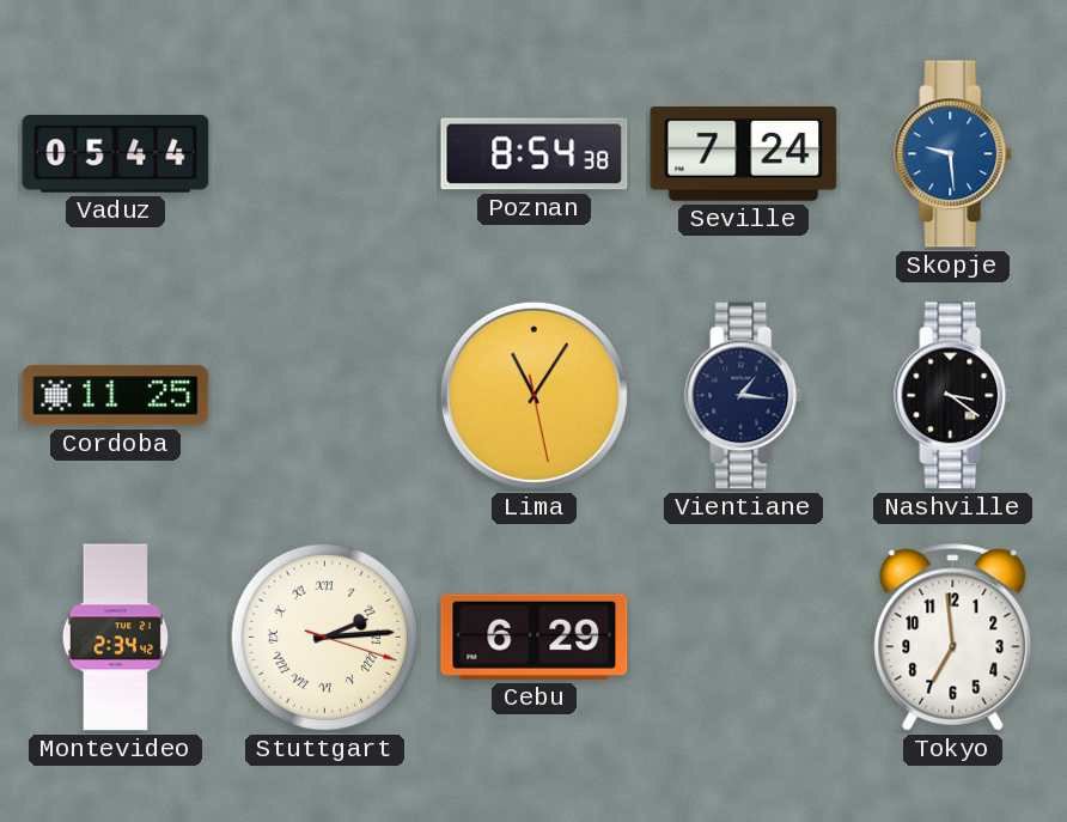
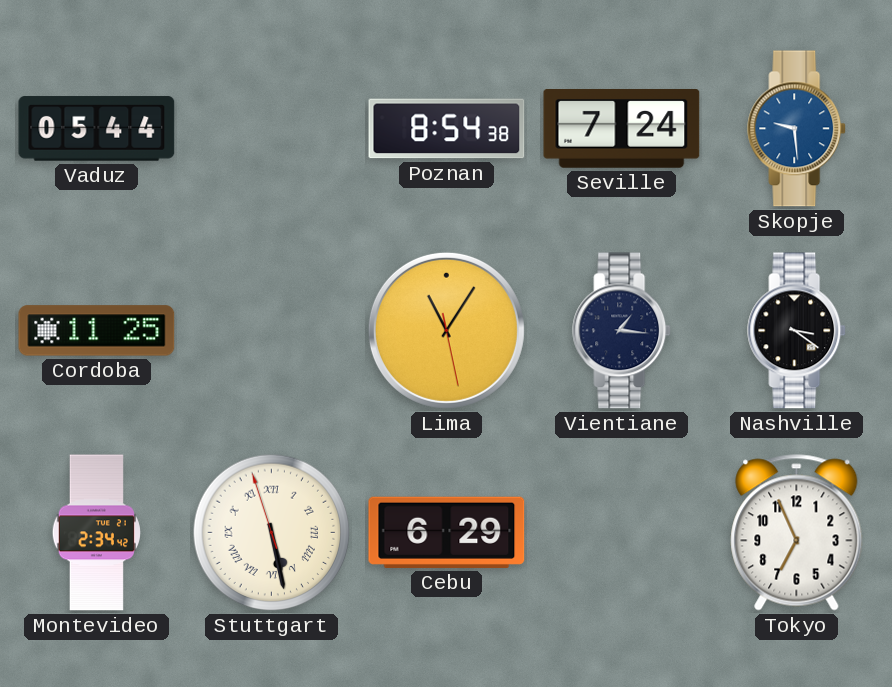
Stuttgart: 2:14 -> 5:27 (272, 533)
Tokyo: 6:59 -> 6:56 (797, 533)
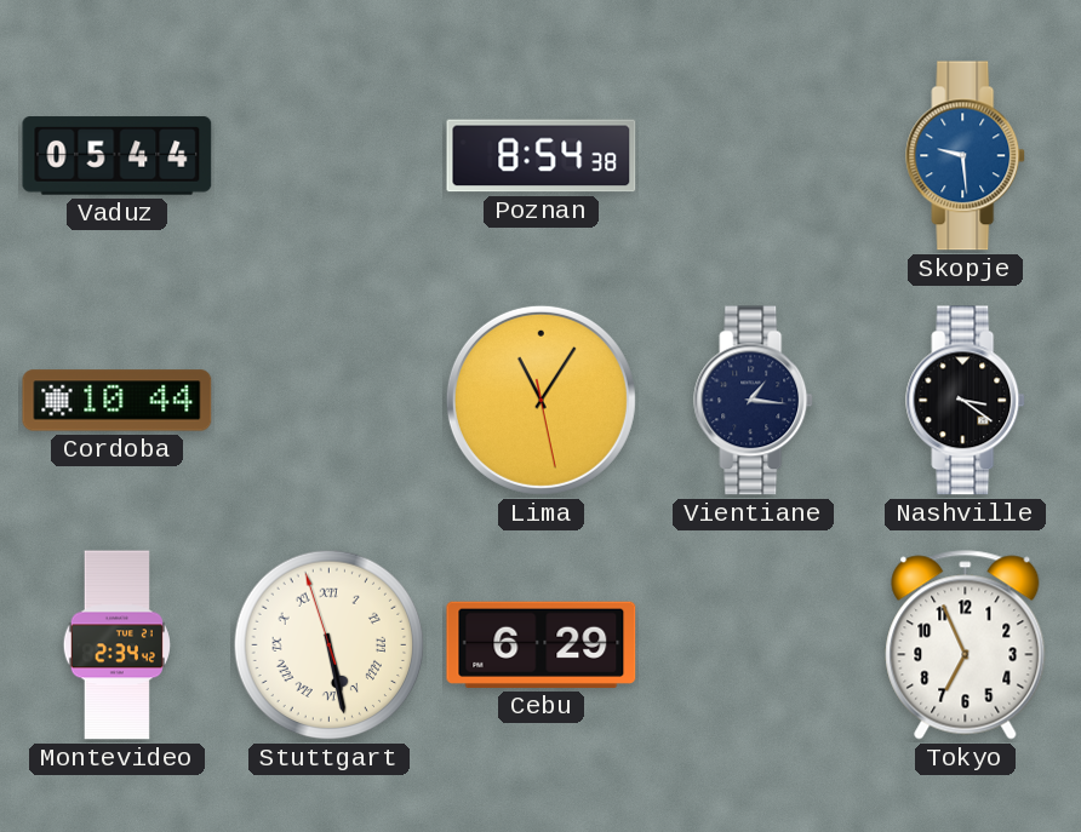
Seville: 7:24 -> none (622, 129)
Cordoba: 11:25 -> 10:44 (118, 401)
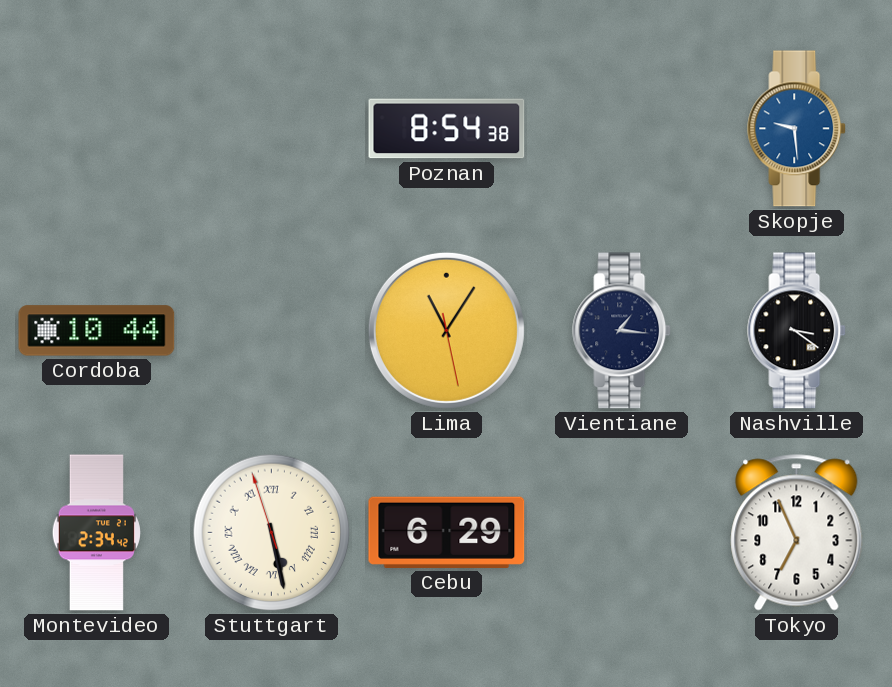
Vaduz: 05:44 -> none (118, 156)
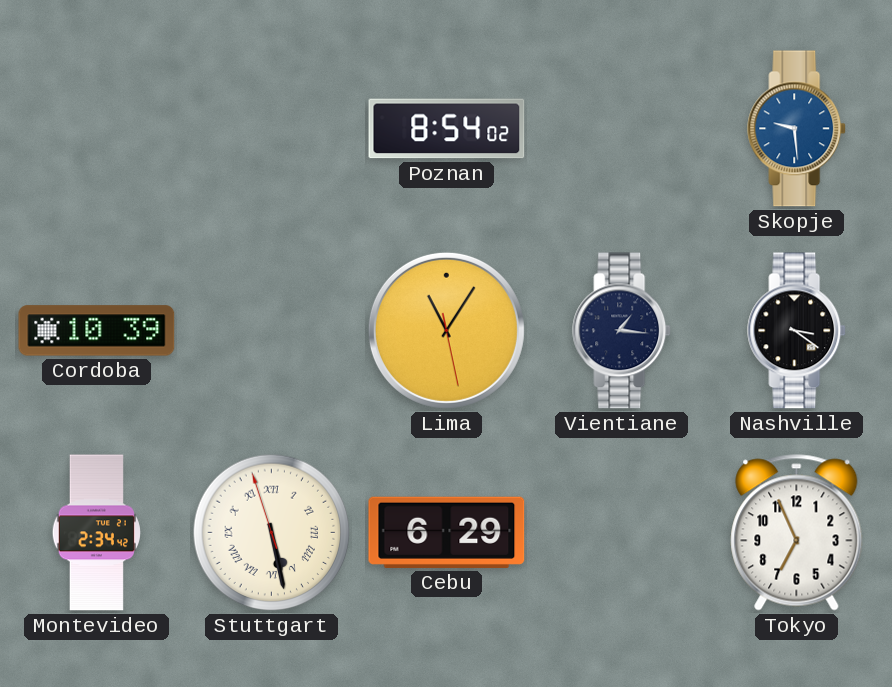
Poznan: 8:54:38 -> 8:54:02 (447, 129)
Cordoba: 10:44 -> 10:39 (97, 331)
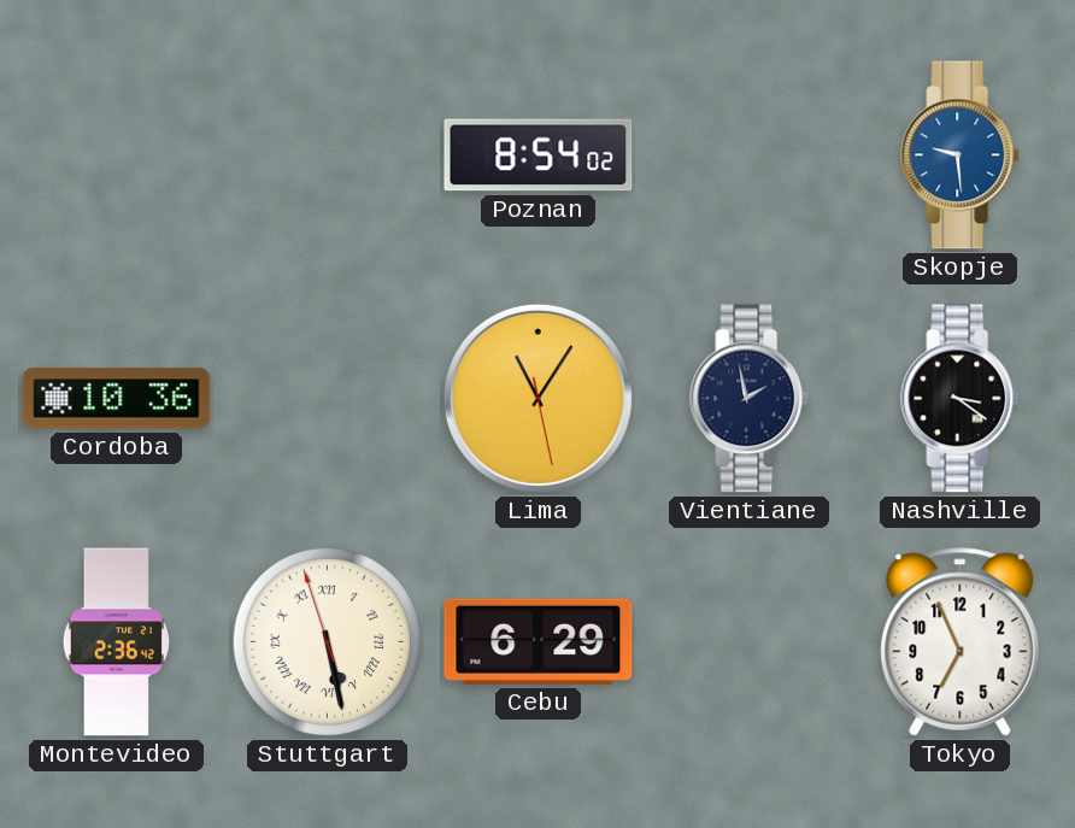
Cordoba: 10:39 -> 10:36 (117, 399)
Vientiane: 1:16 -> 1:58 (750, 399)
Montevideo: 2:34 -> 2:36 (116, 642)
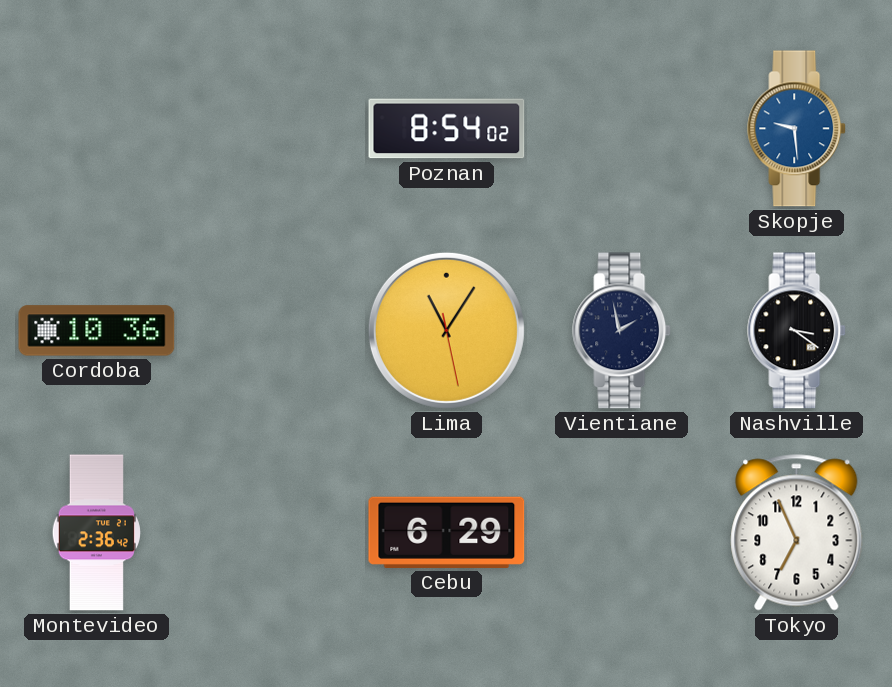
Stuttgart: 5:27 -> none (328, 642)
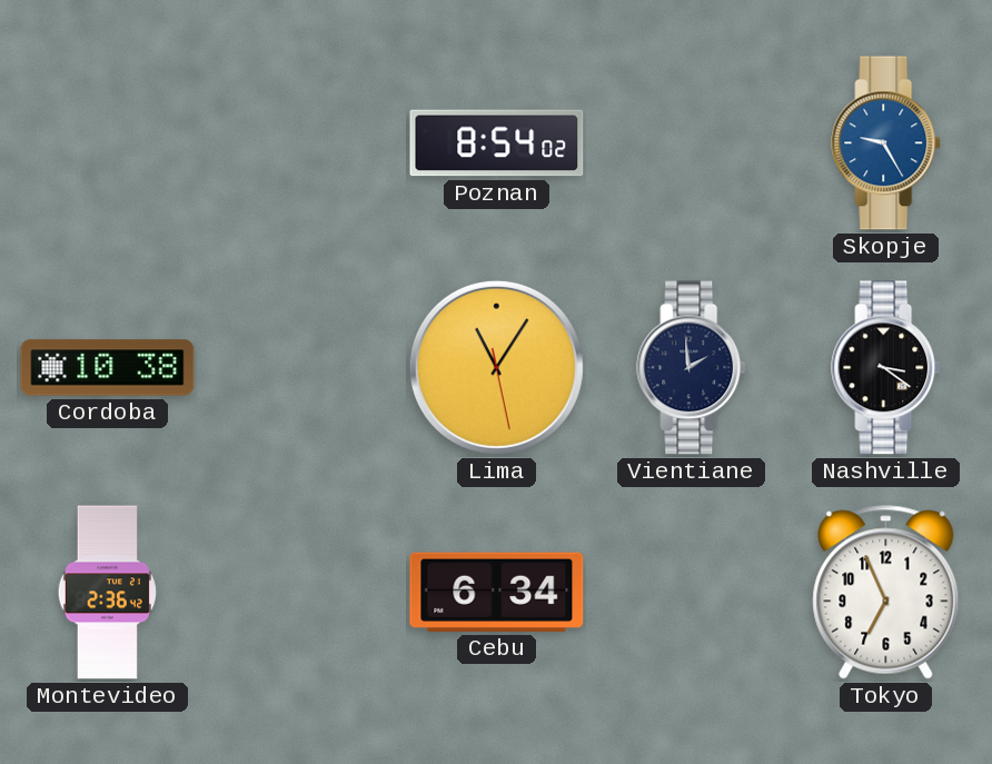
Skopje: 9:29 -> 9:25 (886, 143)
Cordoba: 10:36 -> 10:38 (108, 368)
Vientiane: 1:58 -> 1:59 (692, 368)
Cebu: 6:29 -> 6:34 (497, 592)
